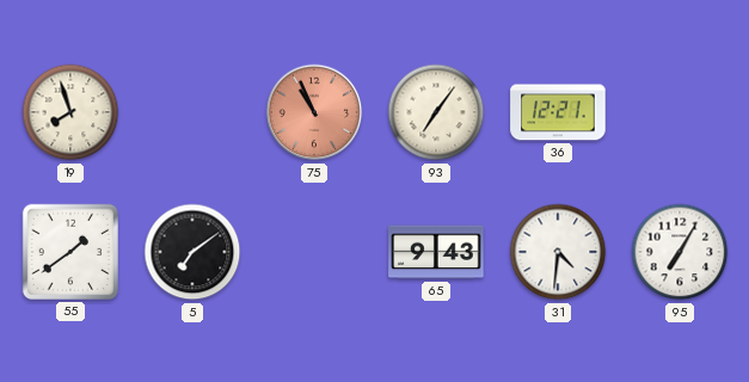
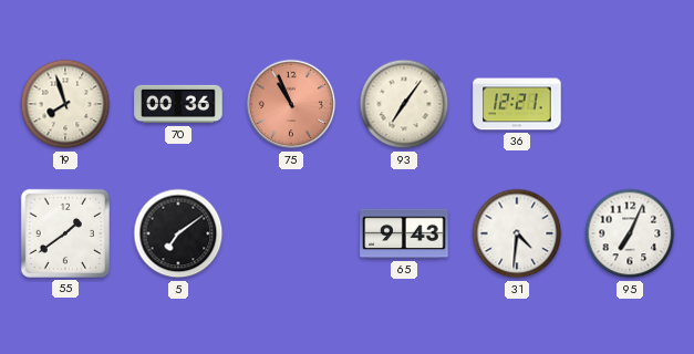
70: none -> 00:36 (178, 104)
95: 7:05 -> 7:04 (630, 233)
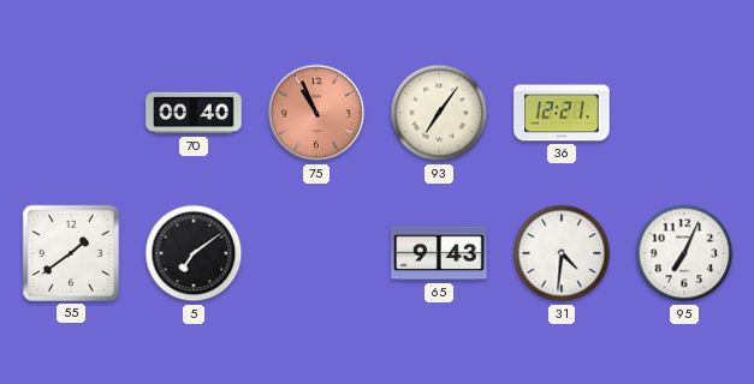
19: 7:57 -> none (65, 104)
70: 00:36 -> 00:40 (194, 113)
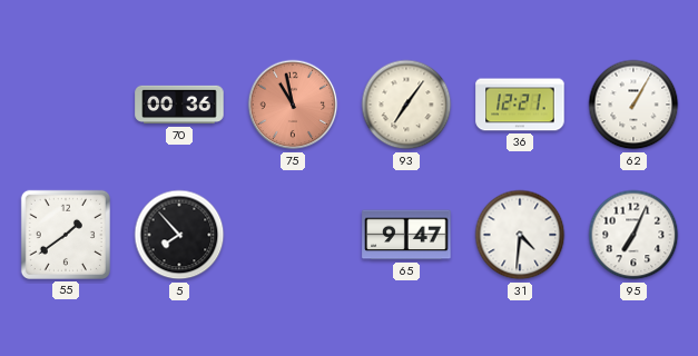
70: 00:40 -> 00:36 (179, 105)
75: 10:56 -> 10:58 (293, 105)
62: none -> 1:05 (633, 105)
5: 7:09 -> 7:53 (179, 235)
65: 9:43 -> 9:47 (406, 235)
